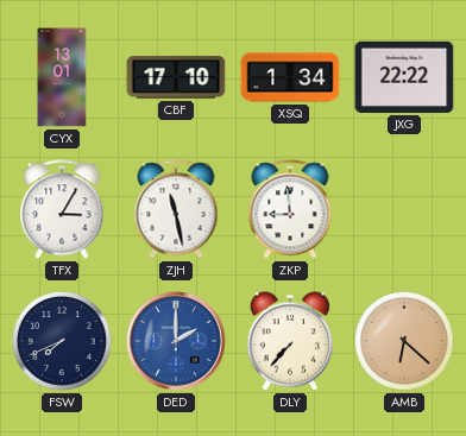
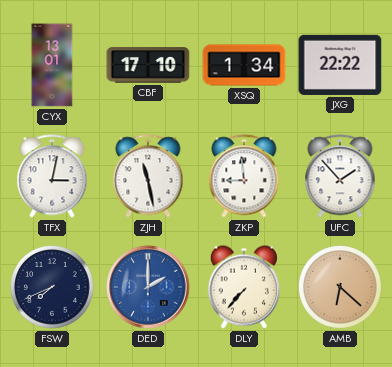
TFX: 3:05 -> 3:02 (52, 176)
UFC: none -> 1:53 (340, 176)
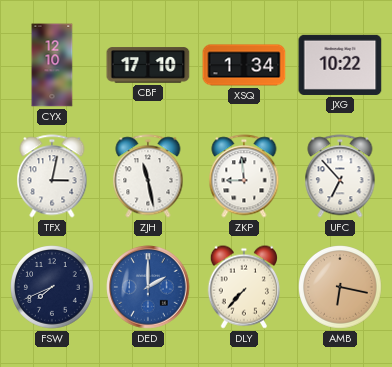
CYX: 13:01 -> 12:10 (52, 65)
JXG: 22:22 -> 10:22 (340, 65)
UFC: 1:53 -> 6:53 (340, 176)
AMB: 6:22 -> 6:17 (341, 288)
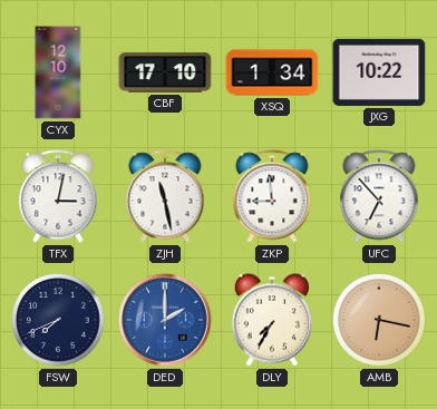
DLY: 7:37 -> 7:35 (272, 320)
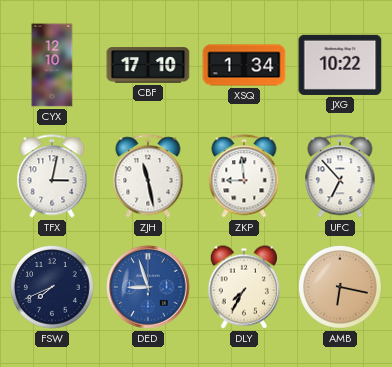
DED: 2:00 -> 8:57 (148, 287)
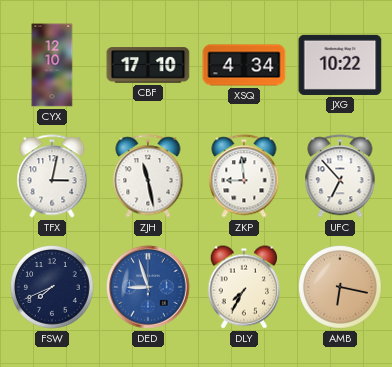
XSQ: 1:34 -> 4:34 (244, 65)
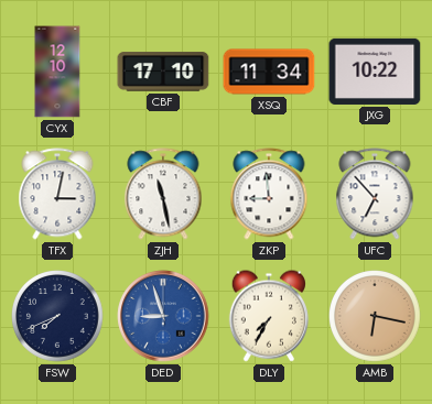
XSQ: 4:34 -> 11:34 (269, 72)
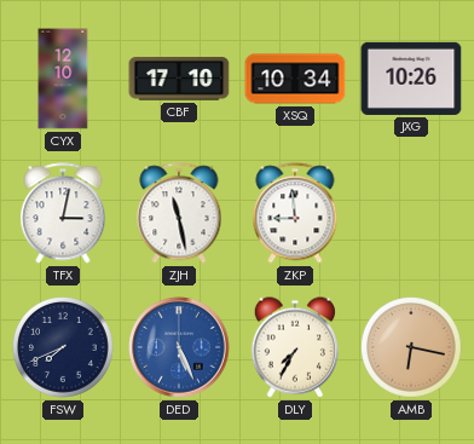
XSQ: 11:34 -> 10:34 (295, 79)
JXG: 10:22 -> 10:26 (411, 79)
UFC: 6:53 -> none (375, 194)
DED: 8:57 -> 5:26 (179, 347)
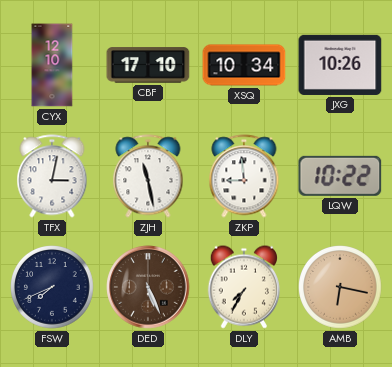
LQW: none -> 10:22 (340, 176)
DED dial: blue -> brown (148, 287)
